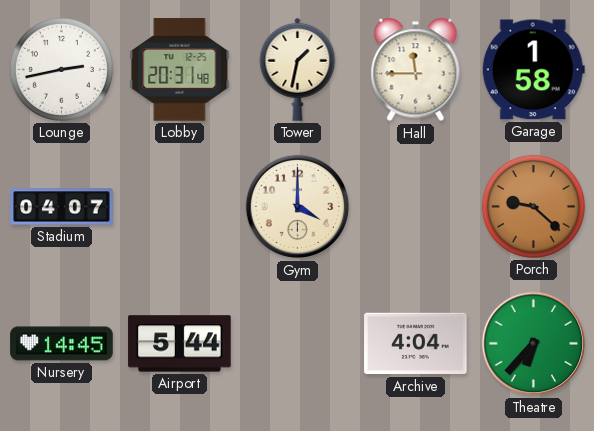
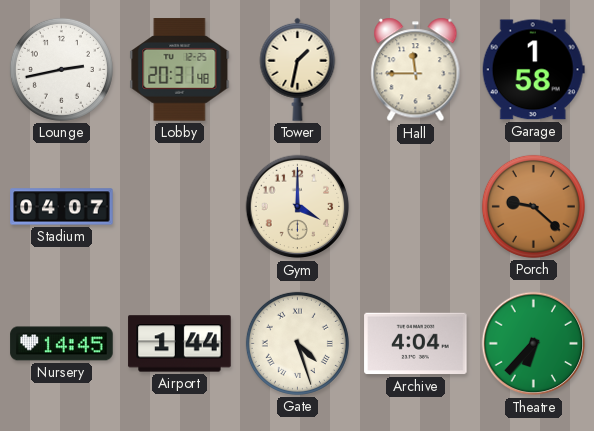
Airport: 5:44 -> 1:44 (180, 344)
Gate: none -> 4:27 (297, 343)
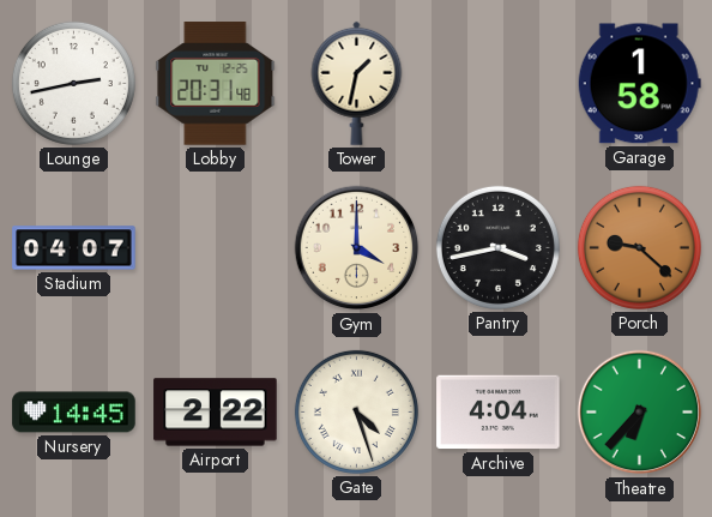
Hall: 11:45 -> none (416, 70)
Pantry: none -> 3:43 (497, 247)
Airport: 1:44 -> 2:22 (216, 413)
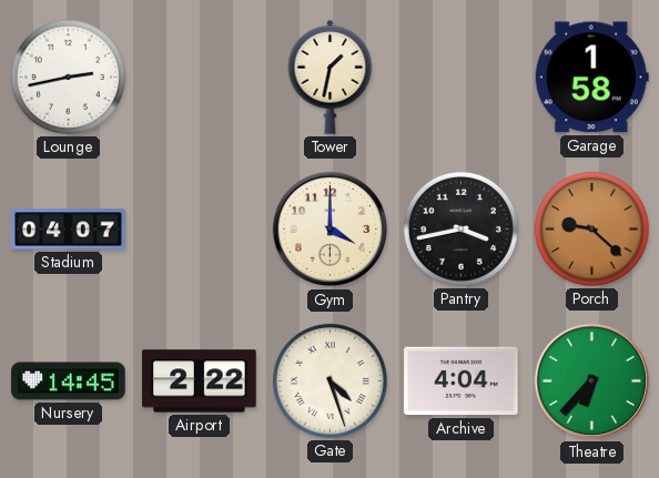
Lobby: 20:31 -> none (216, 84)
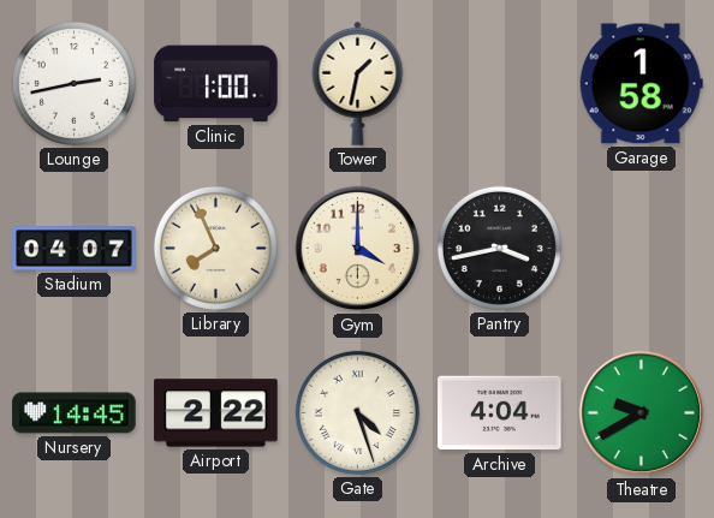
Clinic: none -> 1:00 (216, 84)
Library: none -> 7:56 (215, 248)
Porch: 9:22 -> none (591, 228)
Theatre: 6:37 -> 9:40 (642, 413)
